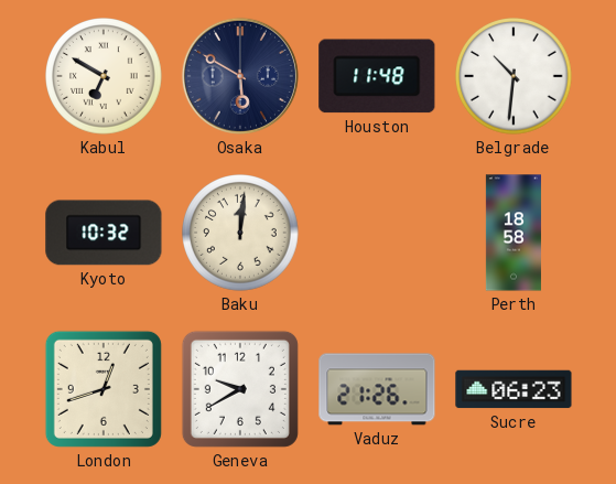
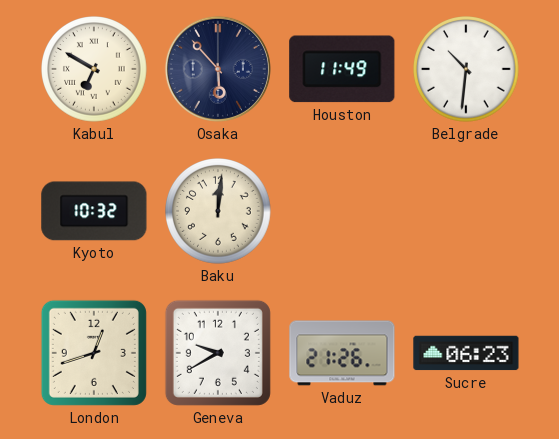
Osaka: 5:50 -> 5:53 (218, 69)
Houston: 11:48 -> 11:49 (342, 69)
Perth: 18:58 -> none (514, 233)
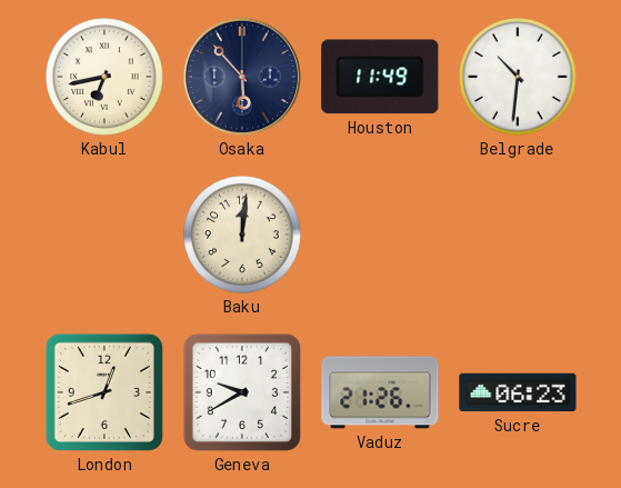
Kabul: 6:50 -> 6:43 (106, 78)
Kyoto: 10:32 -> none (94, 211)
